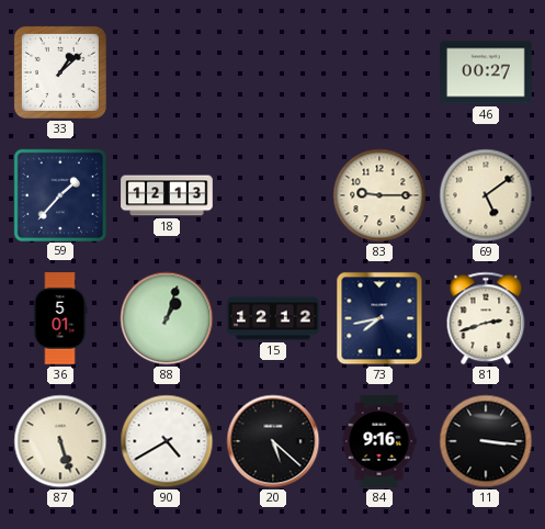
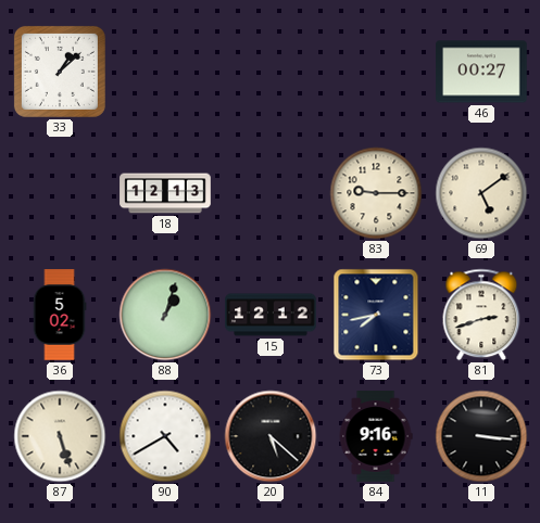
59: 1:37 -> none (59, 194)
36: 5:01 -> 5:02 (60, 315)
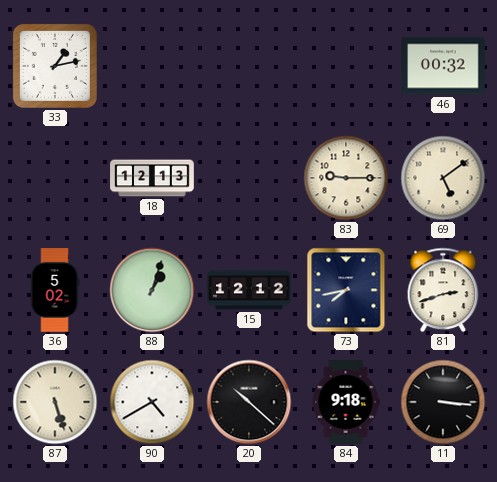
33: 1:08 -> 1:13 (55, 66)
46: 00:27 -> 00:32 (443, 66)
20: 5:22 -> 10:22 (249, 402)
84: 9:16 -> 9:18 (346, 402)
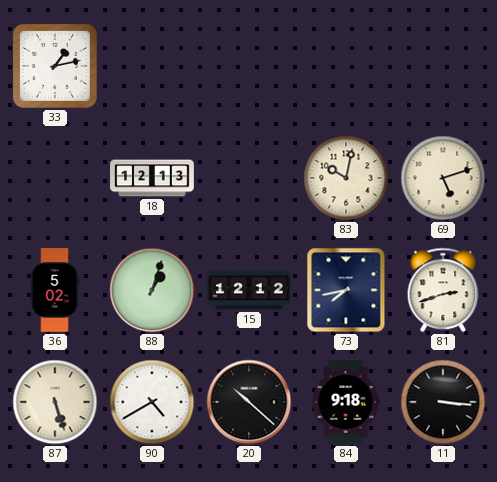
46: 00:32 -> none (443, 66)
83: 9:15 -> 10:02 (346, 178)
69: 5:09 -> 5:12 (443, 178)
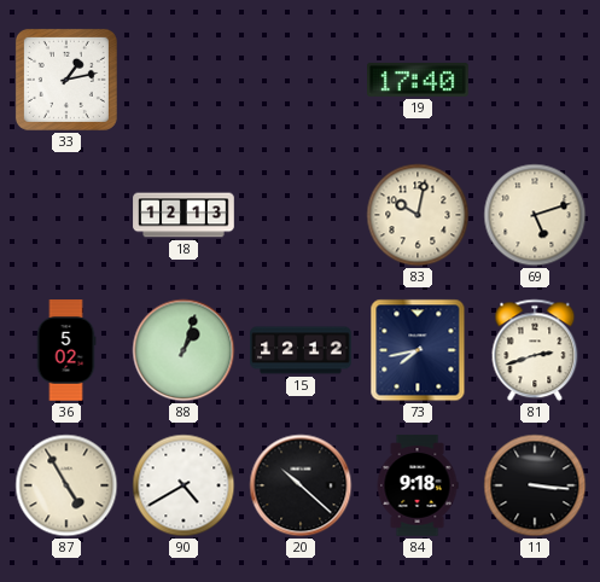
19: none -> 17:40 (419, 80)
87: 5:27 -> 4:55 (66, 485)
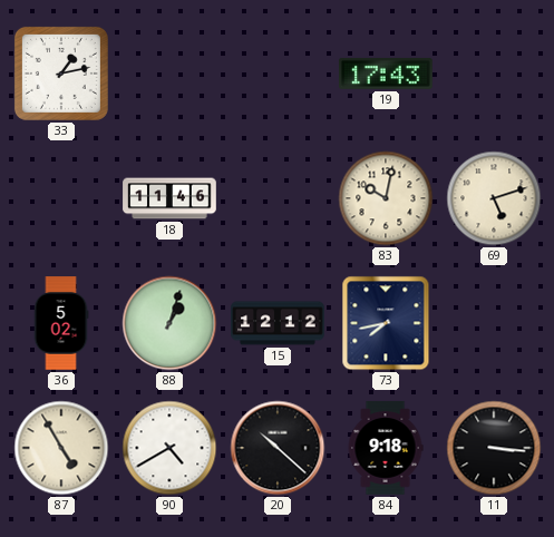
19: 17:40 -> 17:43 (387, 74)
18: 12:13 -> 11:46 (169, 198)
81: 2:42 -> none (535, 350)
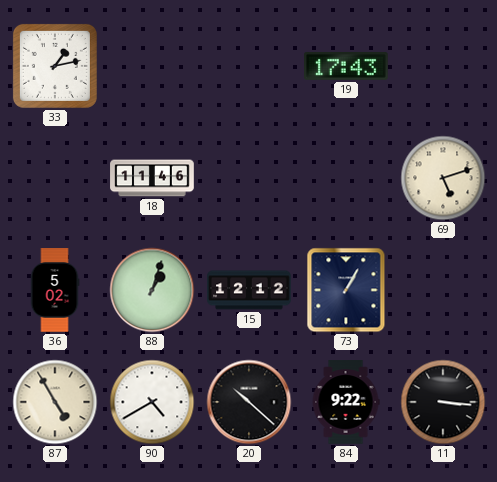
83: 10:02 -> none (386, 198)
73: 7:43 -> 1:05 (346, 290)
84: 9:18 -> 9:22 (346, 402)
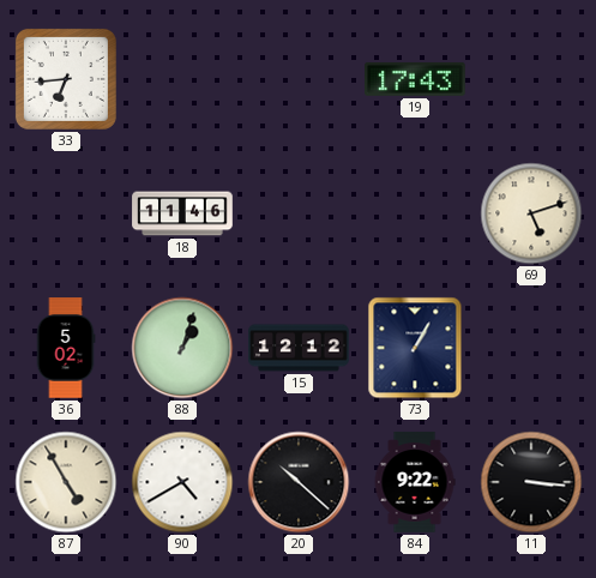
33: 1:13 -> 6:44 (66, 79)
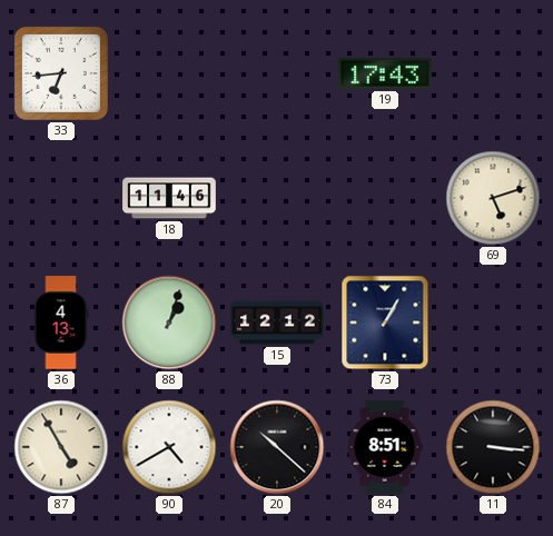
36: 5:02 -> 4:13 (61, 322)
84: 9:22 -> 8:51 (385, 447)
